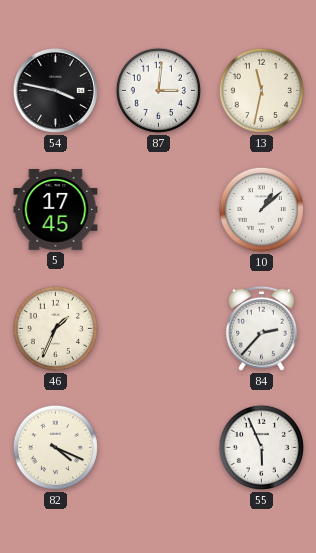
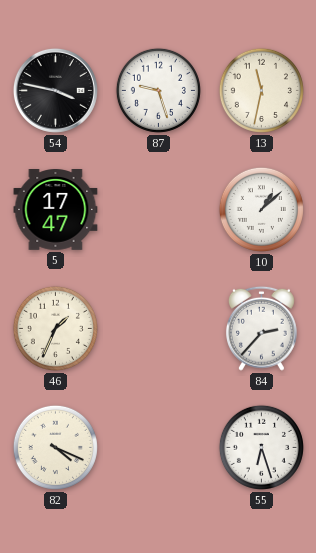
87: 3:01 -> 9:27 (158, 90)
5: 17:45 -> 17:47 (56, 210)
55: 5:56 -> 6:27 (261, 447)
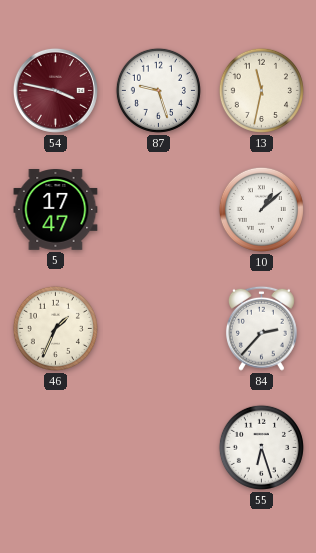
54 dial: black -> burgundy (55, 90)
82: 4:19 -> none (55, 447)
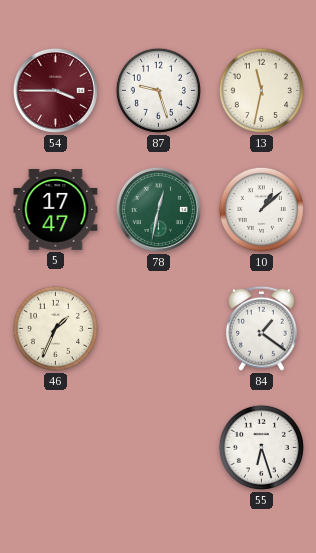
54: 3:47 -> 3:45 (55, 90)
78: none -> 12:32 (158, 209)
84: 2:37 -> 1:21 (261, 328)
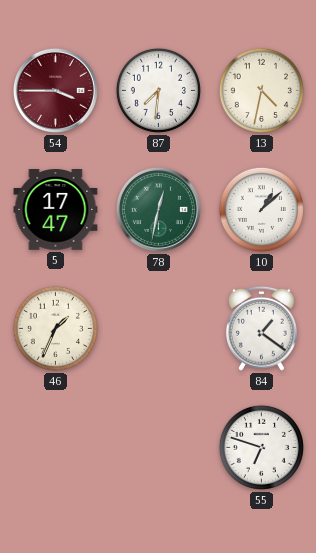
87: 9:27 -> 7:31 (158, 90)
13: 11:32 -> 4:32 (261, 90)
55: 6:27 -> 6:48 (261, 447)
